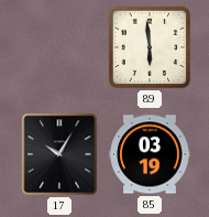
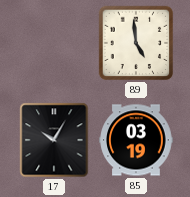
89: 5:59 -> 4:59 (136, 43)
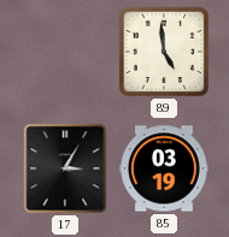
17: 10:05 -> 3:05 (65, 168)
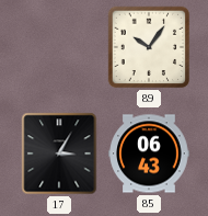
89: 4:59 -> 10:06 (149, 47)
85: 03:19 -> 06:43 (149, 154)
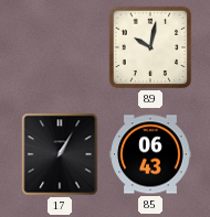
89: 10:06 -> 10:02 (150, 47)
17: 3:05 -> 1:05 (60, 154)
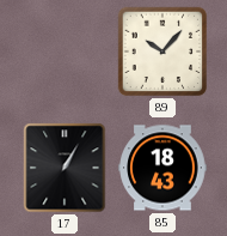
89: 10:02 -> 10:07 (162, 52)
85: 06:43 -> 18:43 (162, 168)
